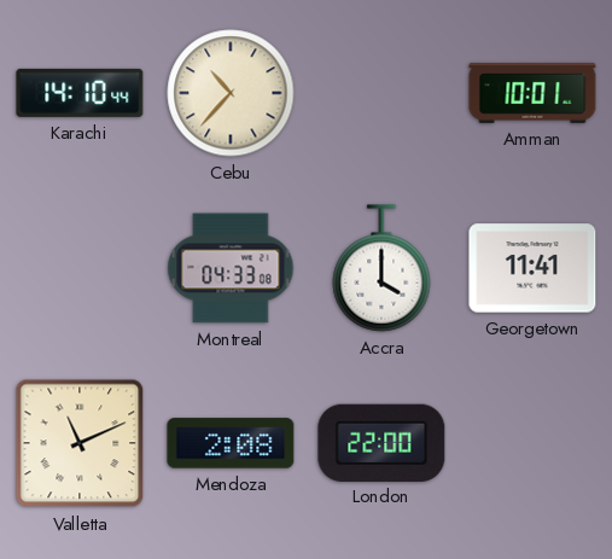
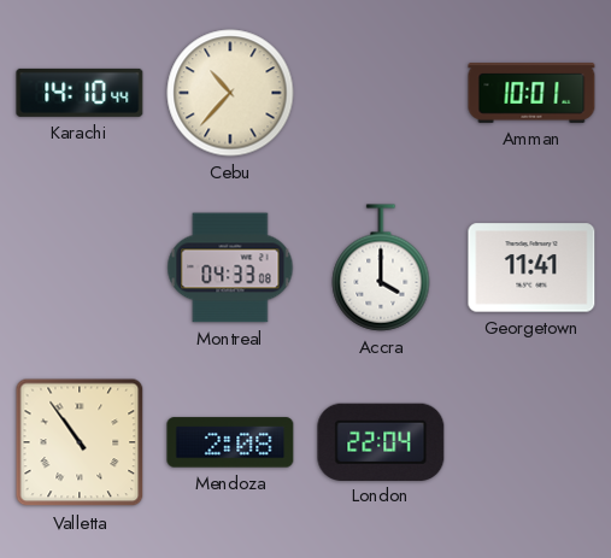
Valletta: 11:11 -> 10:54 (80, 442)
London: 22:00 -> 22:04 (381, 441)
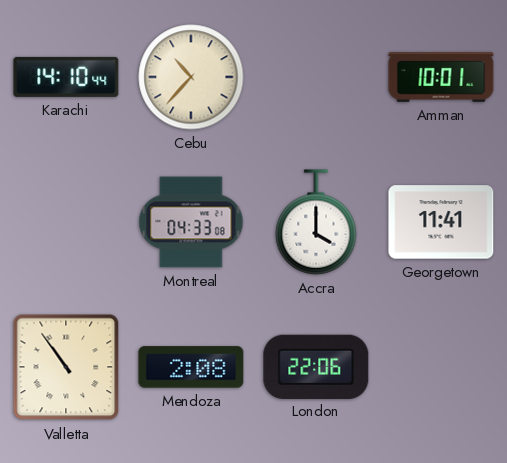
London: 22:04 -> 22:06 (316, 366)
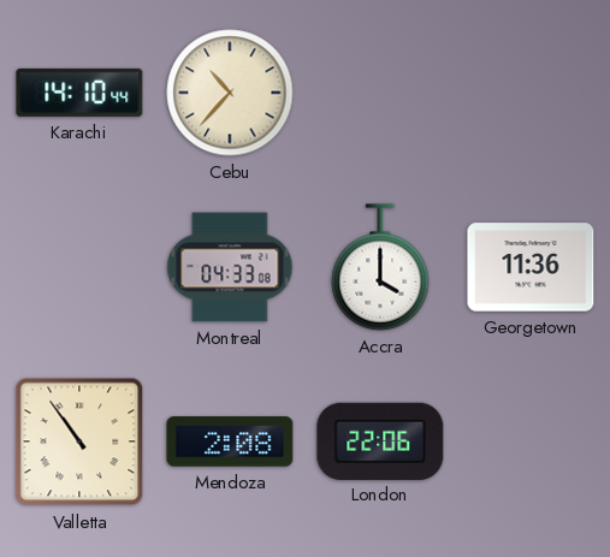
Amman: 10:01 -> none (441, 78)
Georgetown: 11:41 -> 11:36 (531, 267)
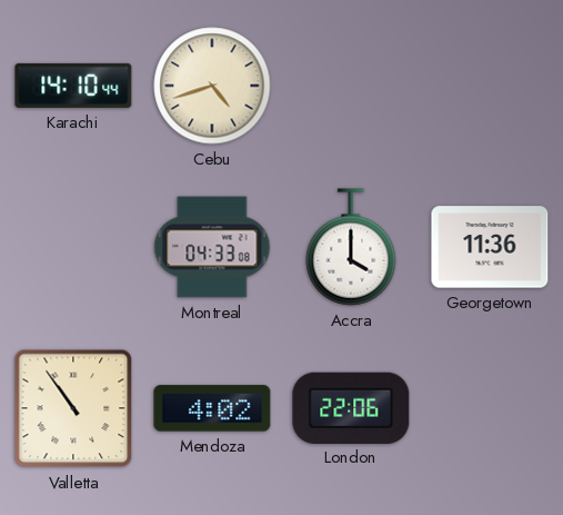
Cebu: 10:37 -> 4:42 (212, 86)
Mendoza: 2:08 -> 4:02 (212, 408)
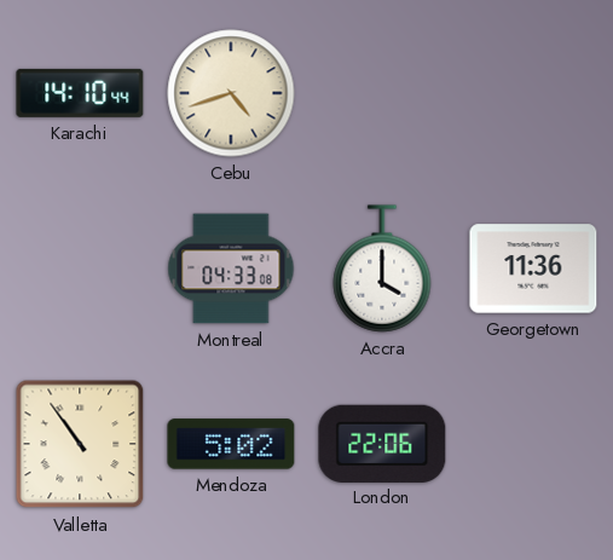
Mendoza: 4:02 -> 5:02 (231, 444)
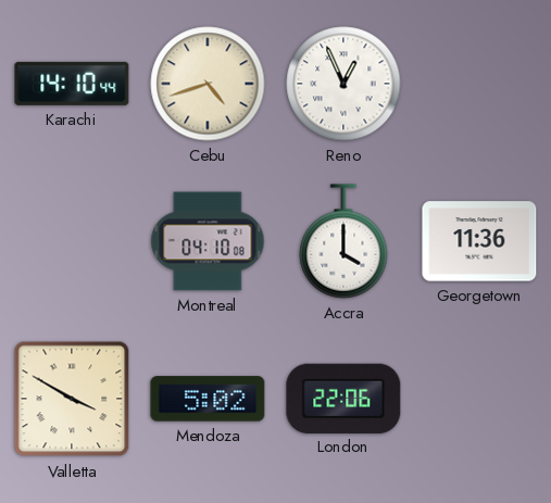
Reno: none -> 12:56 (343, 84)
Montreal: 04:33 -> 04:10 (208, 241)
Valletta: 10:54 -> 3:50 (72, 399)
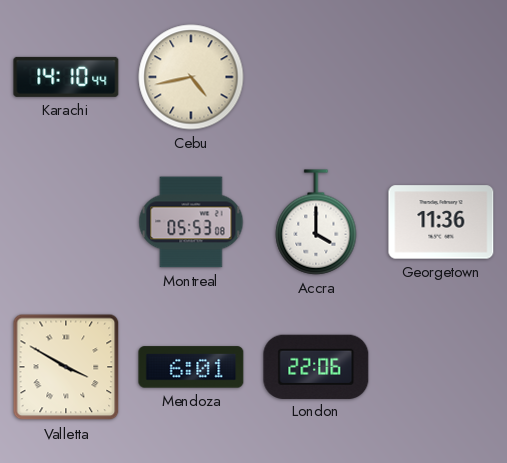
Cebu: 4:42 -> 4:43 (191, 77)
Reno: 12:56 -> none (343, 84)
Montreal: 04:10 -> 05:53 (191, 222)
Mendoza: 5:02 -> 6:01 (191, 367)
